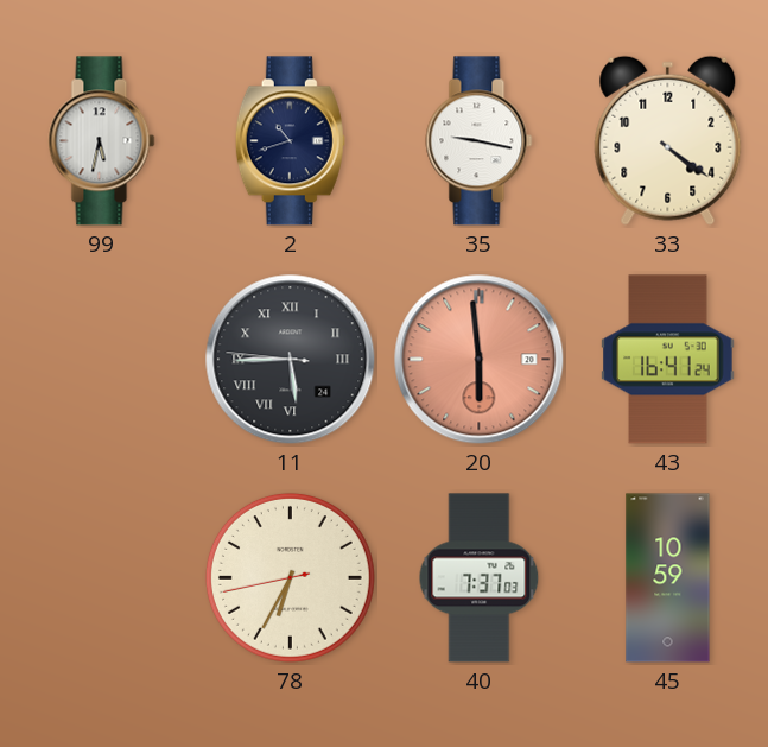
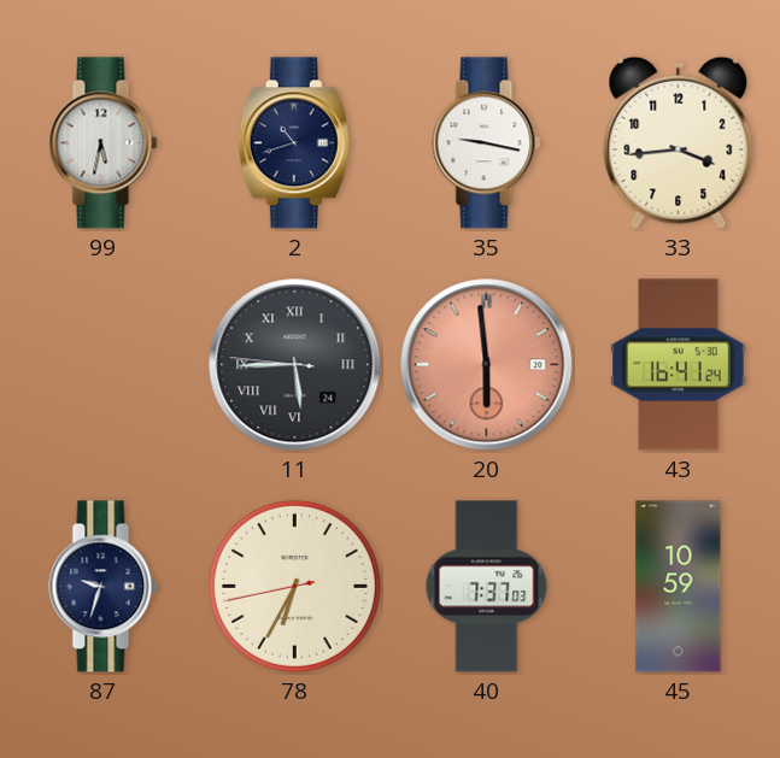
33: 4:21 -> 3:44 (679, 142)
87: none -> 9:33 (104, 587)
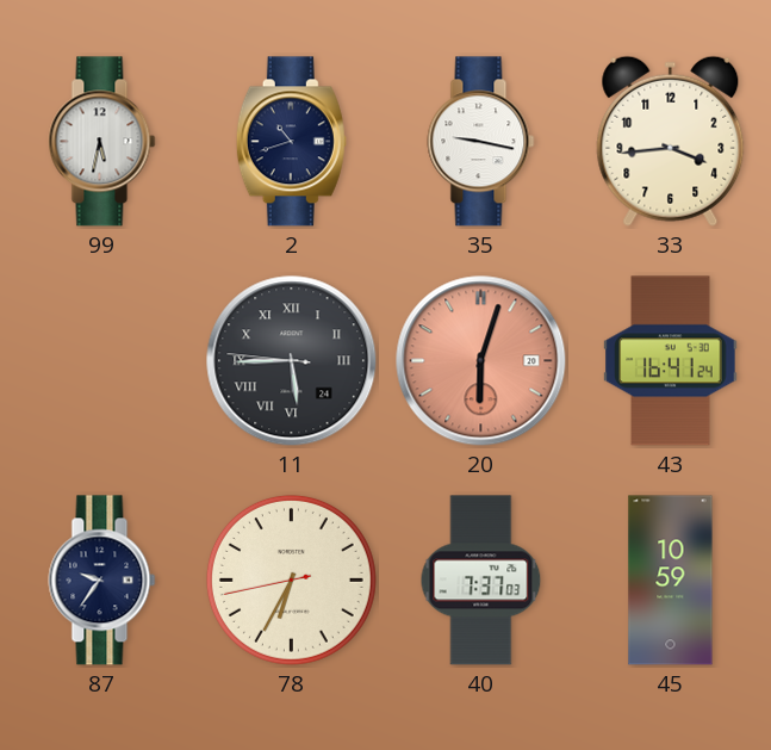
20: 5:59 -> 6:03 (481, 361)
87: 9:33 -> 9:36 (102, 581)
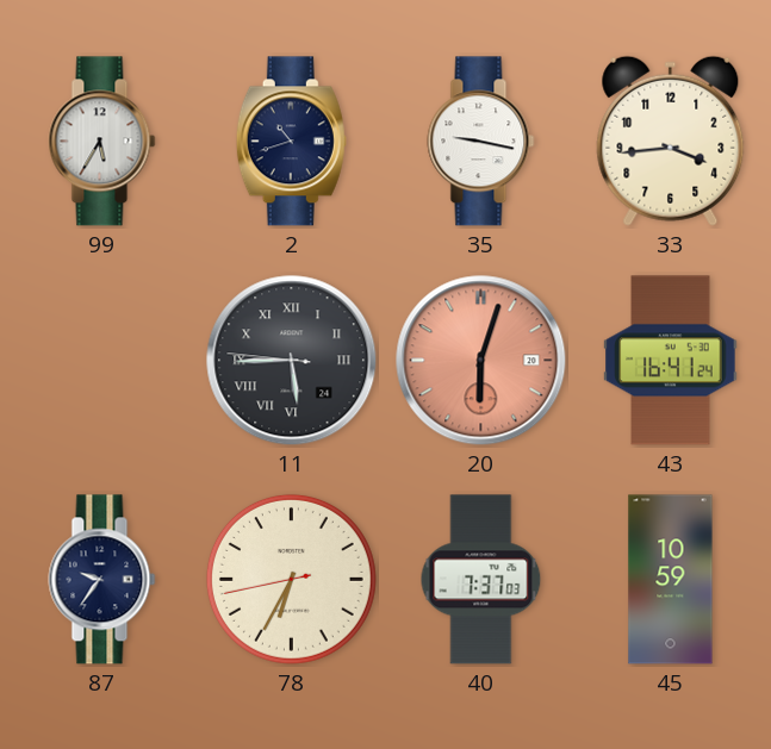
99: 5:32 -> 5:35 (102, 142)
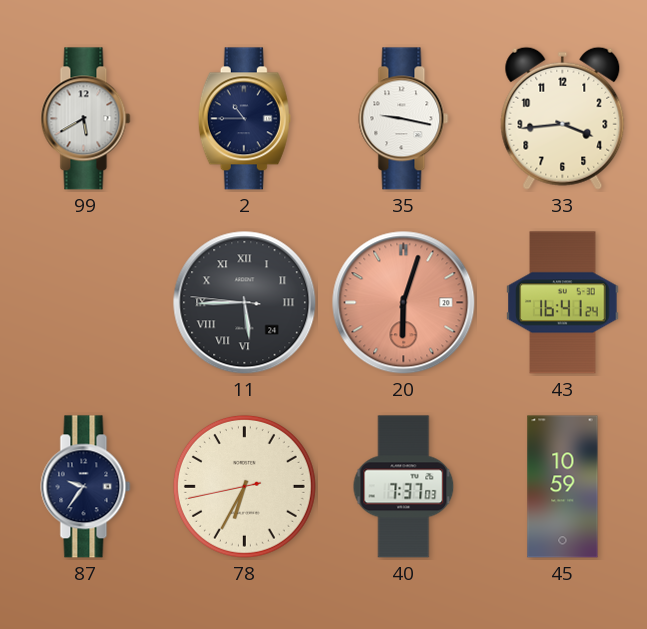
99: 5:35 -> 5:40 (86, 119)
2: 10:42 -> 10:45 (244, 119)
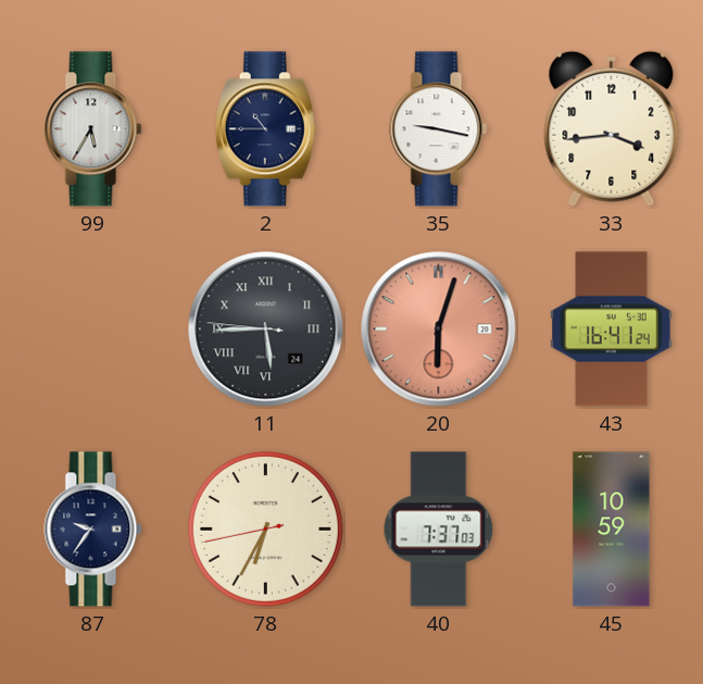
99: 5:40 -> 5:35 (93, 129)
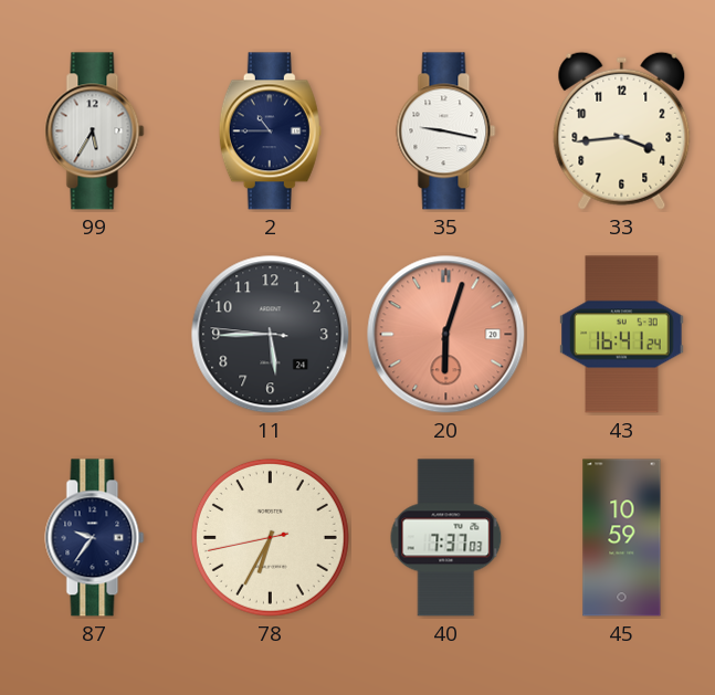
11 numerals: Roman -> Arabic (271, 335)
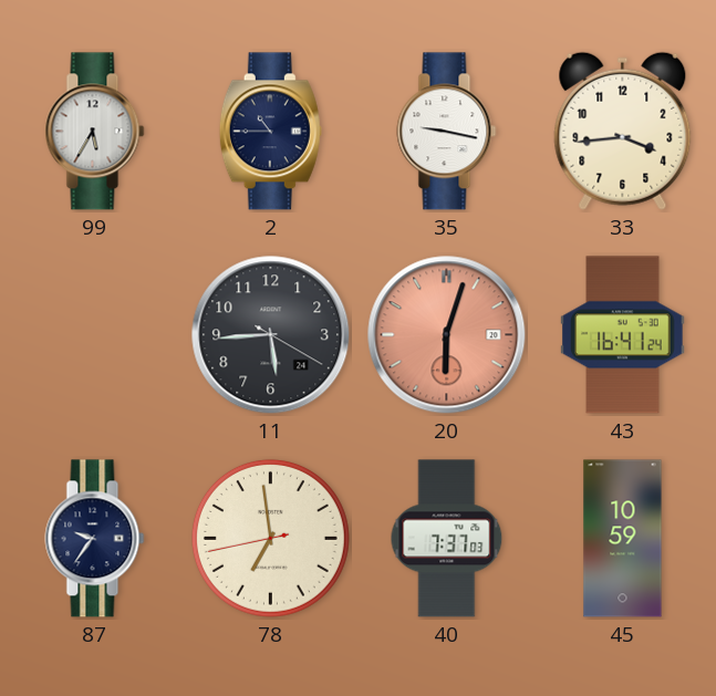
11: 5:44:46 -> 5:44:20 (271, 335)
78: 6:34 -> 6:58 (270, 538)
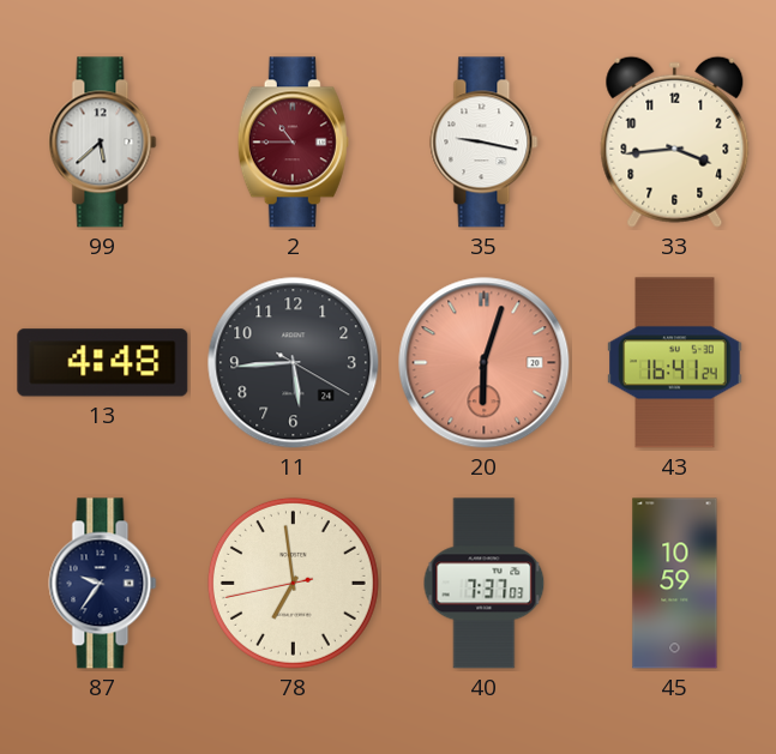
99: 5:35 -> 5:38 (103, 143)
2 dial: navy -> burgundy (293, 143)
13: none -> 4:48 (103, 363)
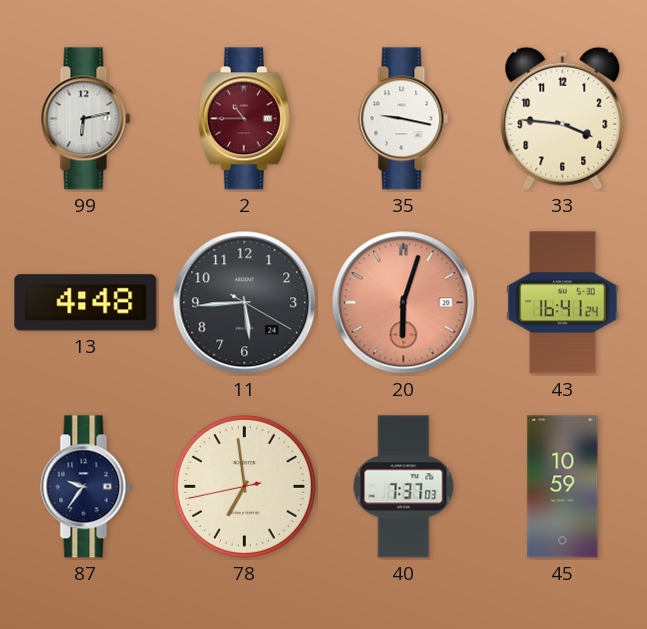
99: 5:38 -> 6:13 (86, 119)
33: 3:44 -> 3:46 (563, 118)
